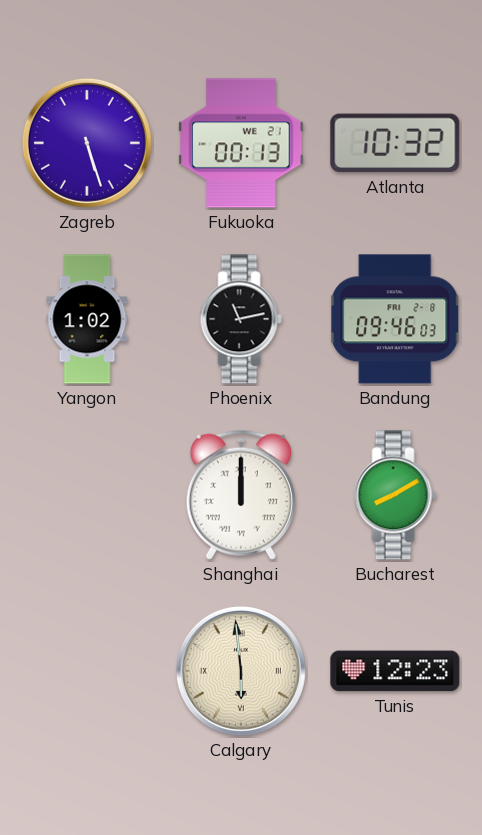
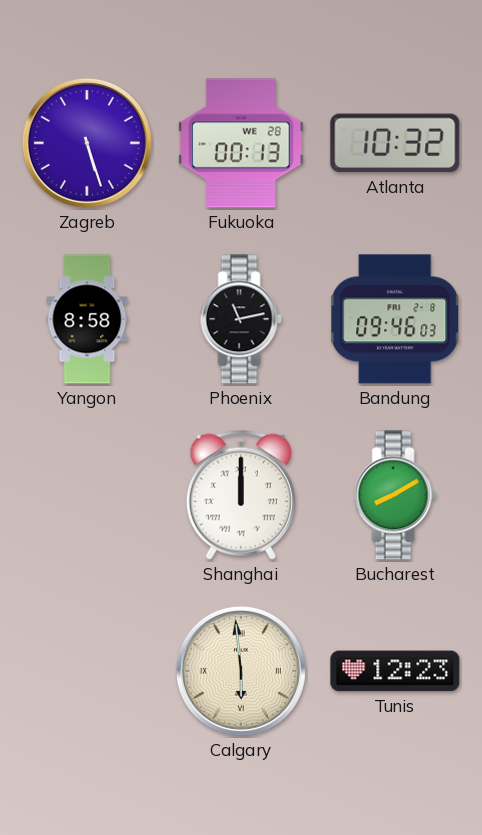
Fukuoka date: WE 21 -> WE 28 (241, 143)
Yangon: 1:02 -> 8:58 (87, 319)
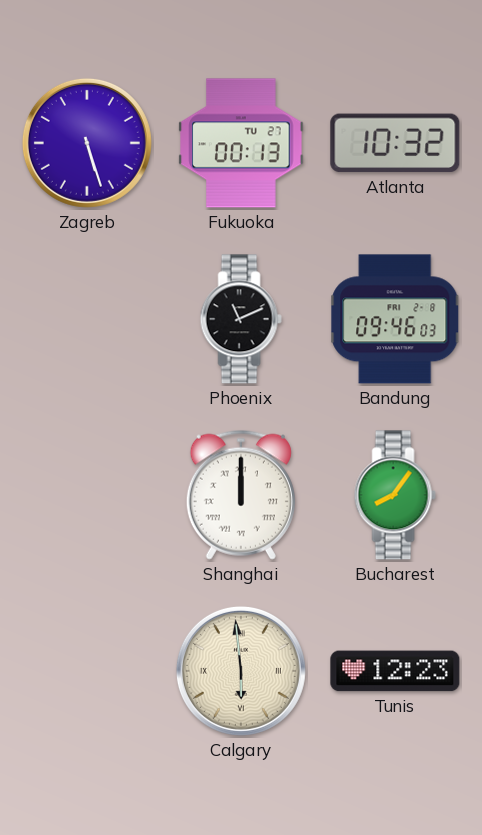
Fukuoka date: WE 28 -> TU 27 (241, 143)
Yangon: 8:58 -> none (87, 319)
Phoenix: 11:13 -> 11:11 (241, 319)
Bucharest: 8:10 -> 8:06 (395, 495)
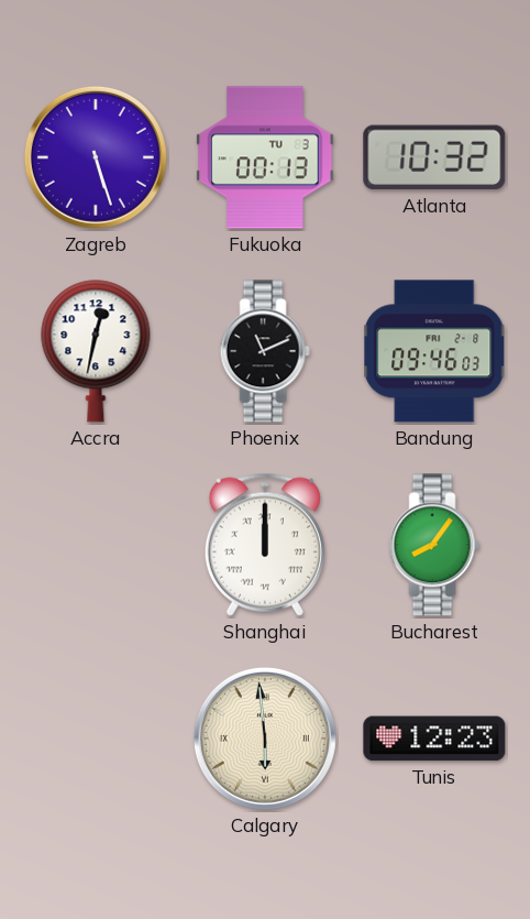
Fukuoka date: TU 27 -> TU 3 (265, 157)
Accra: none -> 12:32 (96, 351)
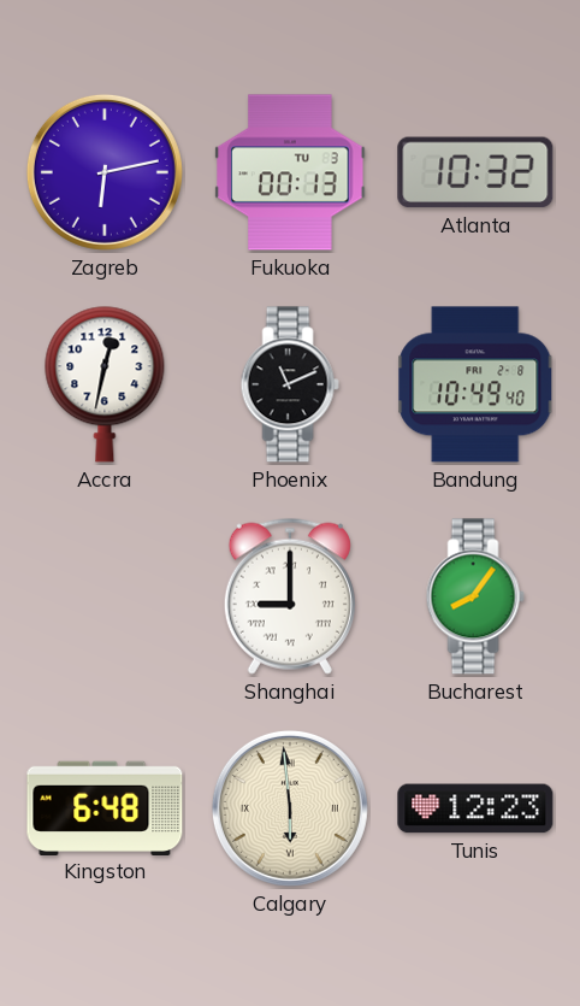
Zagreb: 5:27 -> 6:13 (105, 172)
Bandung: 09:46 -> 10:49 (475, 384)
Shanghai: 12:00 -> 9:00 (290, 596)
Kingston: none -> 6:48 (105, 807)
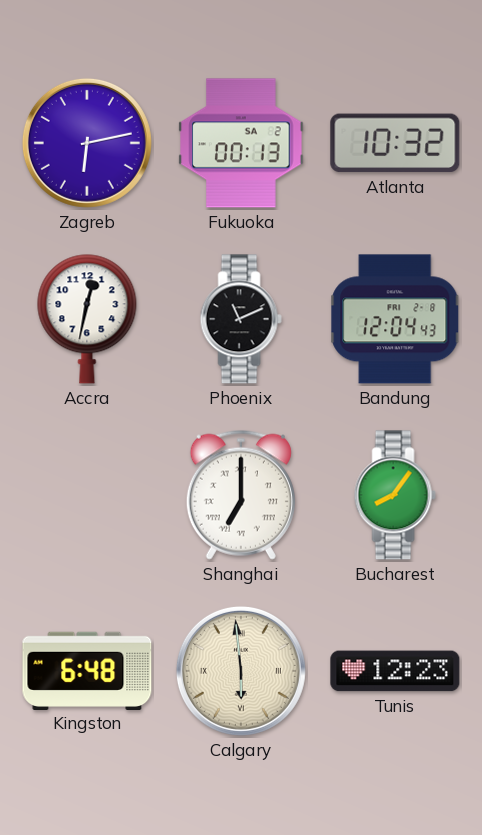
Fukuoka date: TU 3 -> SA 2 (241, 143)
Bandung: 10:49 -> 12:04 (395, 319)
Shanghai: 9:00 -> 7:00 (241, 495)
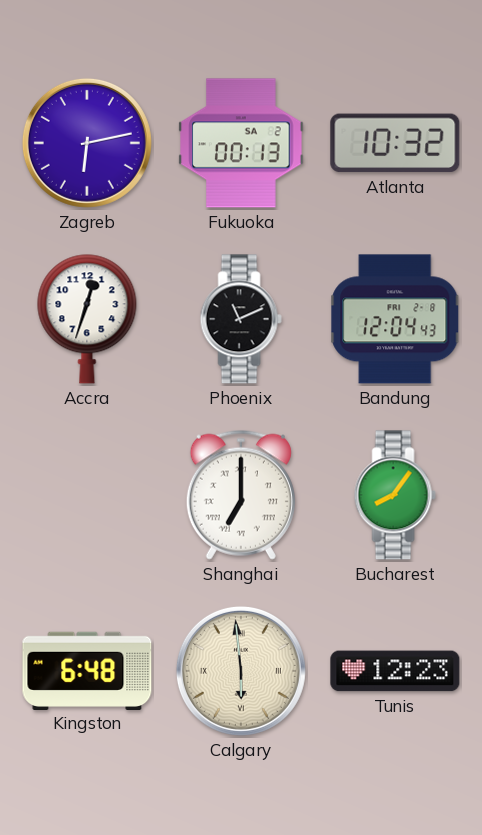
Accra: 12:32 -> 12:33 (87, 319)
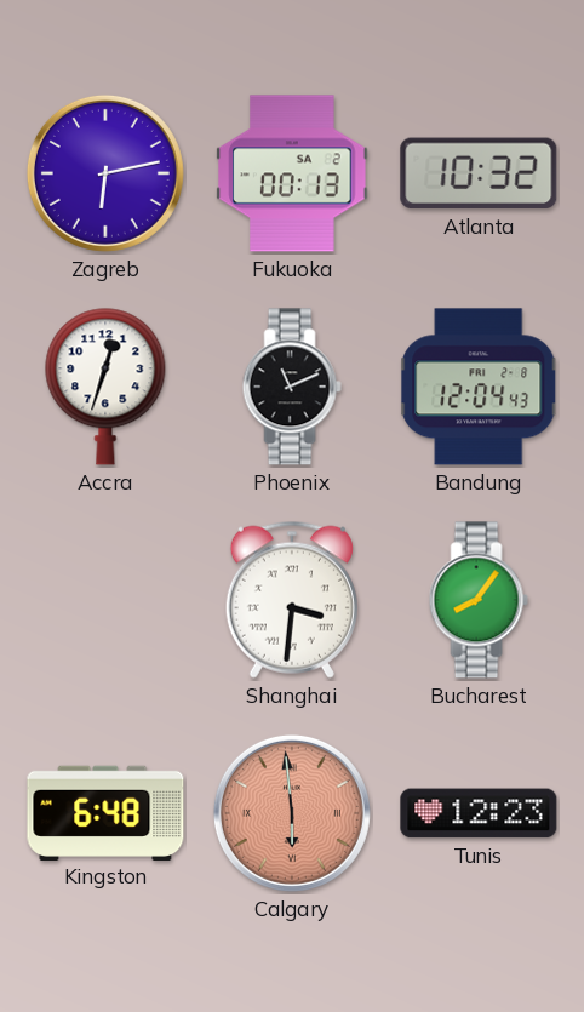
Shanghai: 7:00 -> 3:31 (292, 600)
Calgary dial: cream -> salmon (292, 813)
